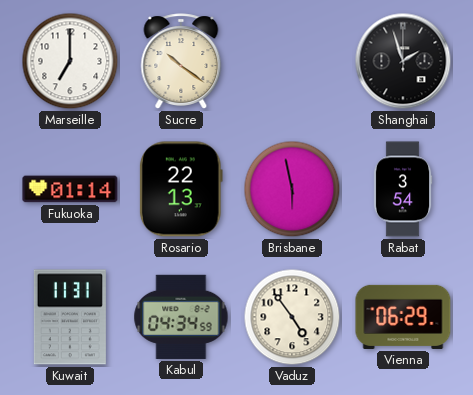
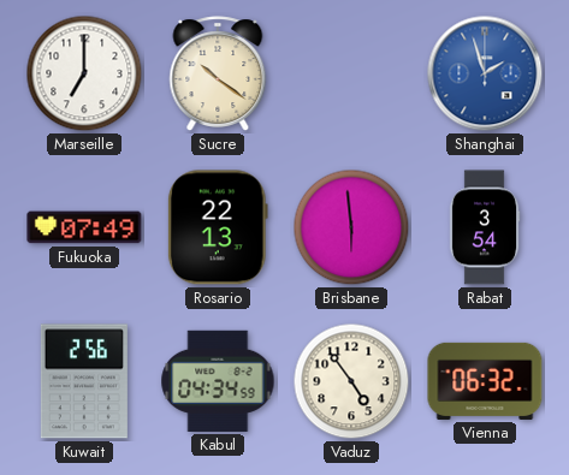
Shanghai dial: black -> blue (485, 73)
Fukuoka: 01:14 -> 07:49 (84, 227)
Brisbane: 5:58 -> 5:59 (351, 227)
Kuwait: 11:31 -> 2:56 (84, 381)
Vienna: 06:29 -> 06:32 (485, 381)
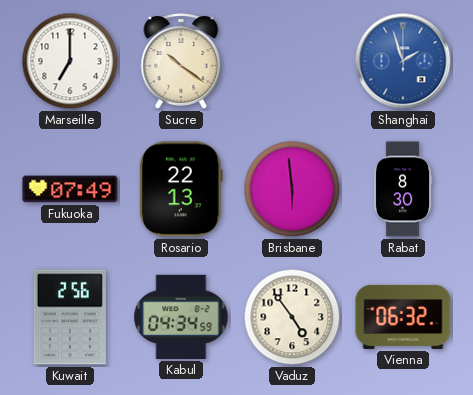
Rabat: 3:54 -> 8:30 (403, 189)
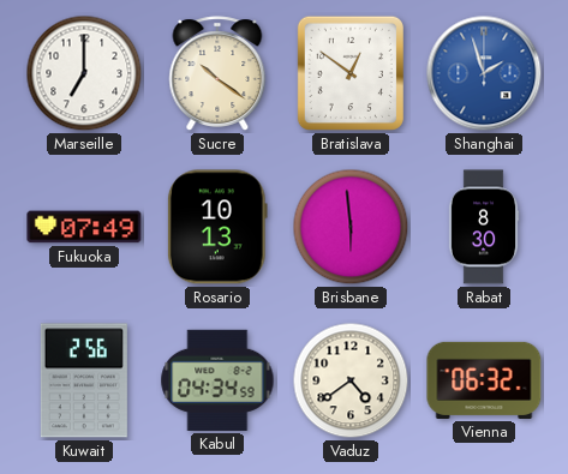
Bratislava: none -> 12:51 (351, 73)
Rosario: 22:13 -> 10:13 (217, 227)
Vaduz: 4:54 -> 4:39 (351, 380)
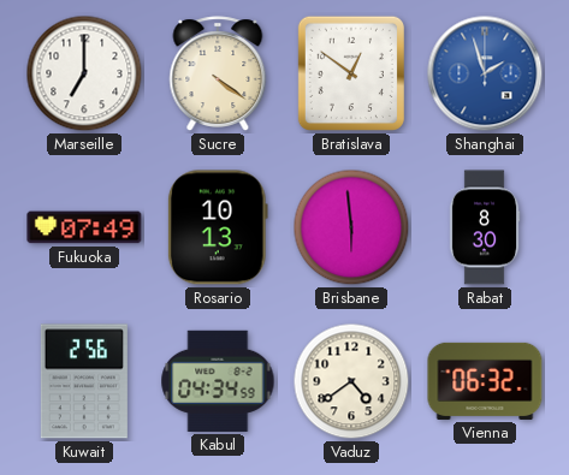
Sucre: 10:21 -> 4:21 (218, 73)
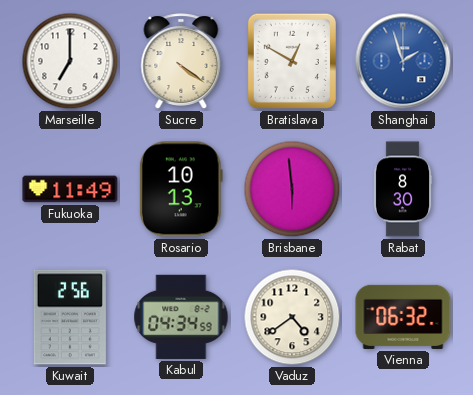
Bratislava: 12:51 -> 12:50 (292, 61)
Fukuoka: 07:49 -> 11:49 (70, 189)
